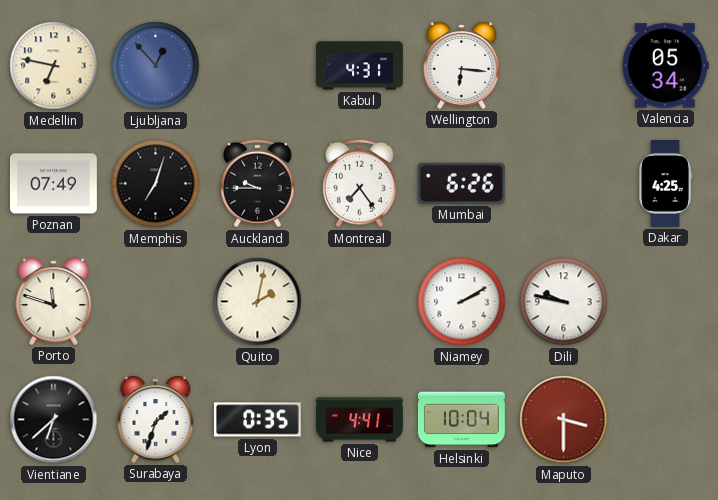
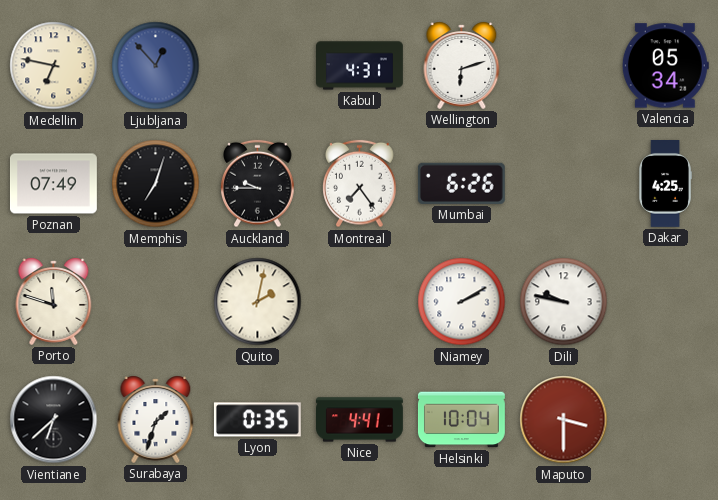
Wellington: 6:16 -> 6:12 (462, 65)
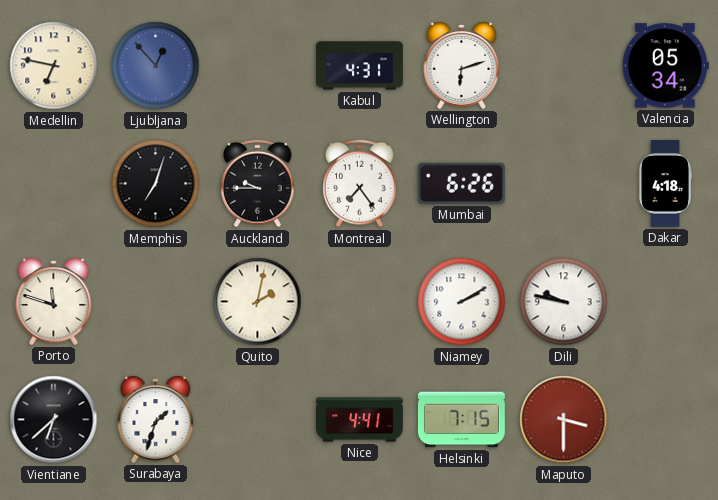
Poznan: 07:49 -> none (53, 184)
Dakar: 4:25 -> 4:18 (665, 184)
Lyon: 0:35 -> none (257, 420)
Helsinki: 10:04 -> 7:15 (461, 420)
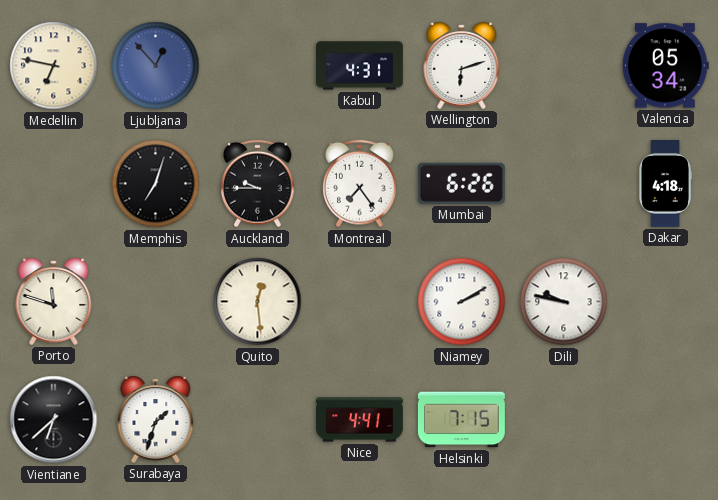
Quito: 2:02 -> 12:29 (258, 302)
Maputo: 3:30 -> none (564, 420)
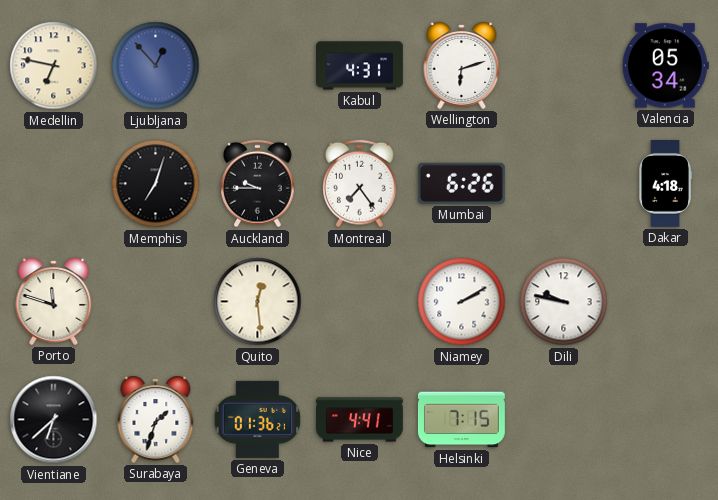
Geneva: none -> 01:36 (258, 419)
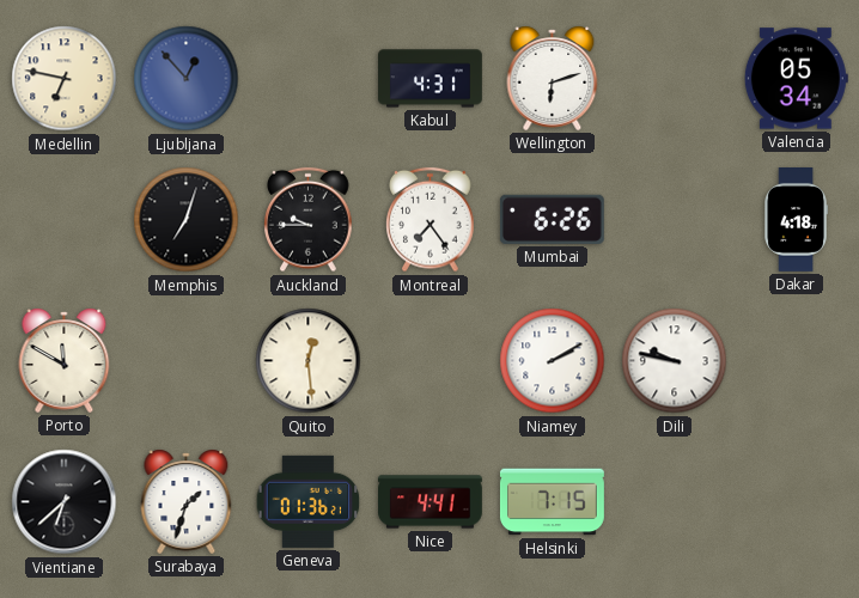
Porto: 11:48 -> 11:50 (65, 360)
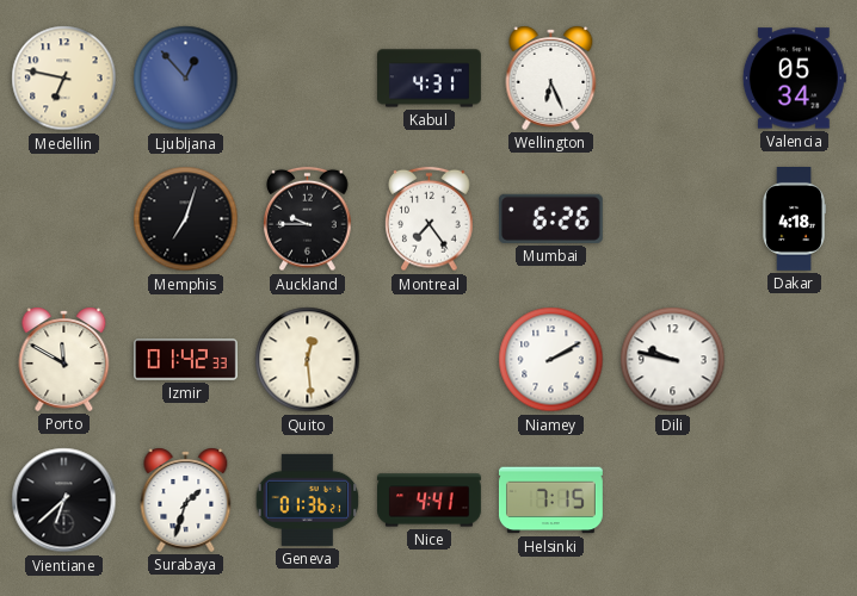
Wellington: 6:12 -> 6:26 (551, 77)
Izmir: none -> 01:42 (186, 360)
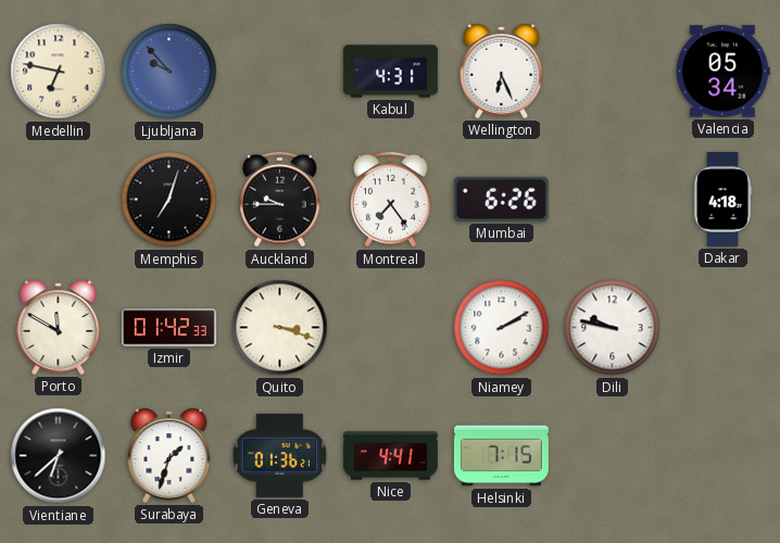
Ljubljana: 12:53 -> 9:53 (169, 72)
Quito: 12:29 -> 3:18 (280, 328)
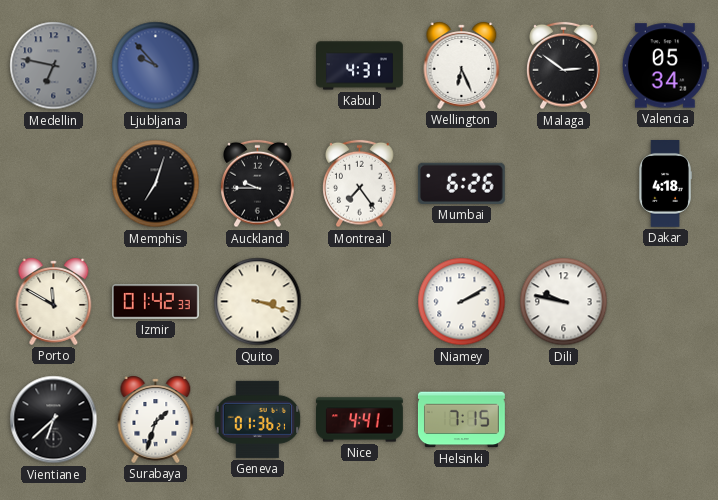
Medellin dial: cream -> grey (54, 66)
Malaga: none -> 2:51 (564, 66)
